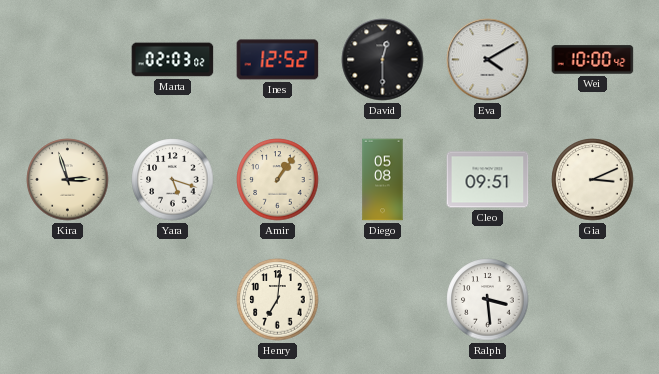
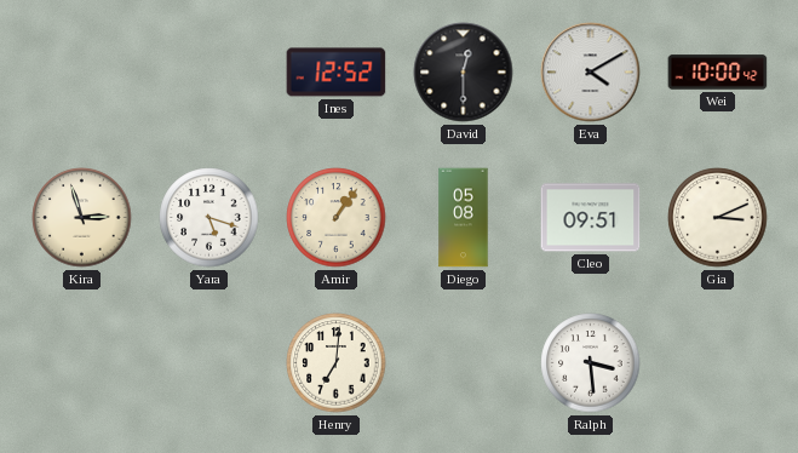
Marta: 02:03 -> none (173, 60)
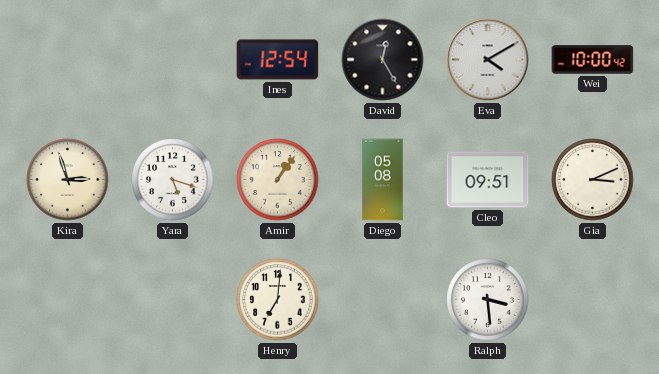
Ines: 12:52 -> 12:54 (278, 60)
David: 12:30 -> 12:25 (383, 60)
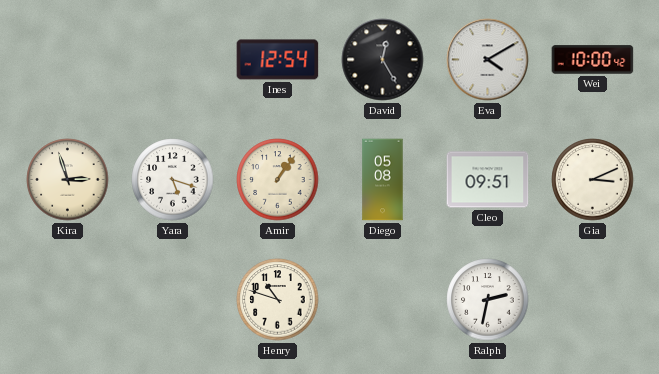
Henry: 7:01 -> 10:48 (278, 300)
Ralph: 3:29 -> 2:32 (488, 300)
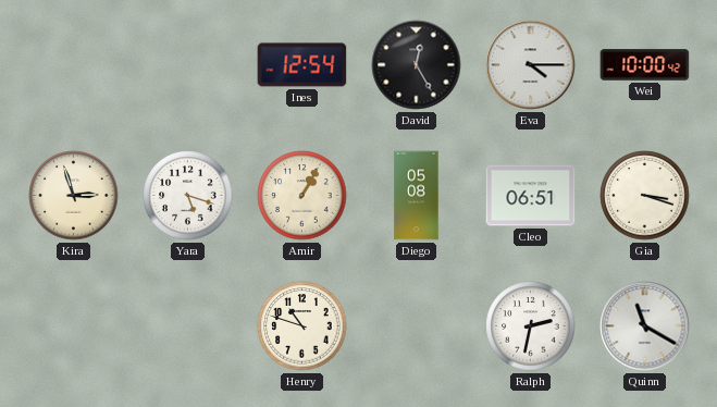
Eva: 4:10 -> 4:15 (531, 65)
Amir: 1:06 -> 1:05 (302, 196)
Cleo: 09:51 -> 06:51 (531, 196)
Gia: 3:11 -> 3:18 (645, 196)
Quinn: none -> 11:20 (645, 326)
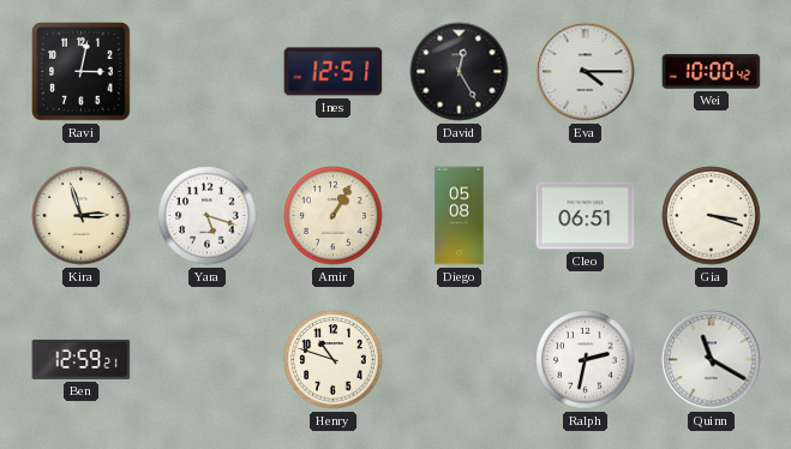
Ravi: none -> 3:02 (82, 72)
Ines: 12:54 -> 12:51 (334, 72)
Ben: none -> 12:59 (82, 359)
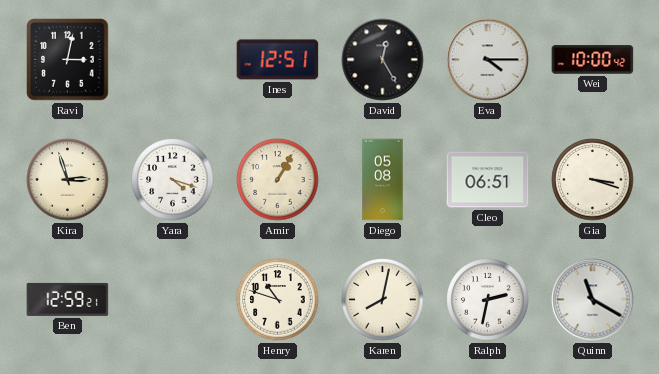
Yara: 5:18 -> 4:18 (173, 180)
Karen: none -> 8:02 (383, 300)
